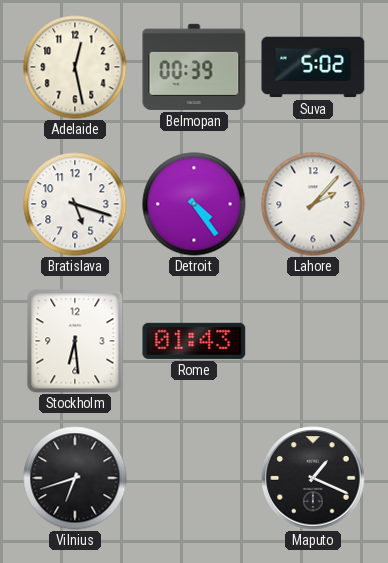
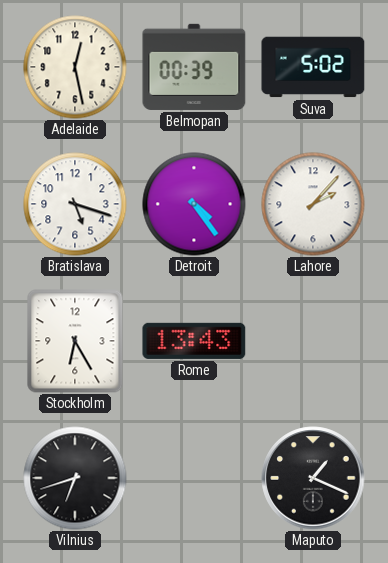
Stockholm: 6:29 -> 6:25 (75, 341)
Rome: 01:43 -> 13:43 (194, 341)
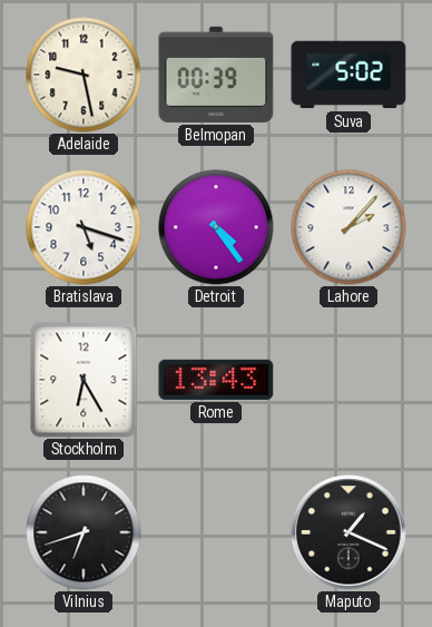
Adelaide: 12:28 -> 9:28 (84, 75)
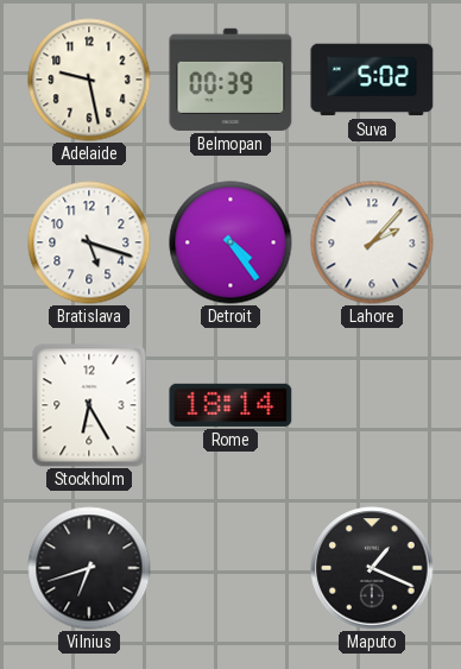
Rome: 13:43 -> 18:14 (230, 405)
